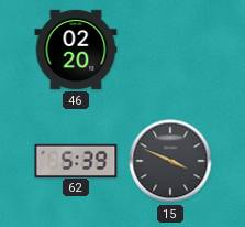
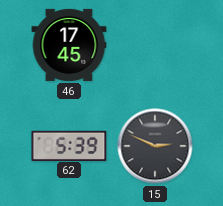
46: 02:20 -> 17:45 (69, 45)
15: 3:49 -> 2:49 (155, 146)
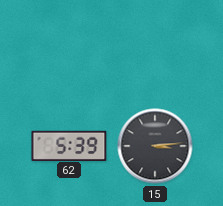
46: 17:45 -> none (69, 45)
15: 2:49 -> 3:14 (155, 146)
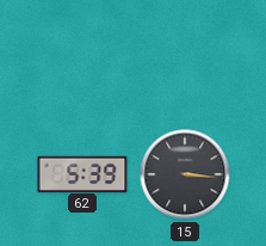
15: 3:14 -> 3:16 (185, 174)
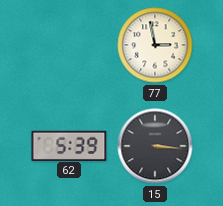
77: none -> 2:58 (155, 45)
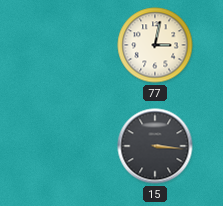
77: 2:58 -> 3:02 (155, 45)
62: 5:39 -> none (69, 145)
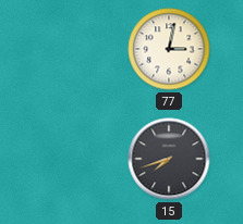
15: 3:16 -> 7:42 (169, 159)
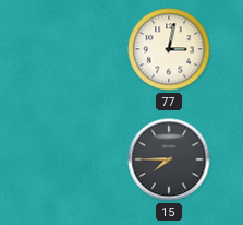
15: 7:42 -> 7:45 (169, 159)
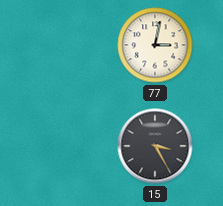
15: 7:45 -> 3:25 (155, 146)
